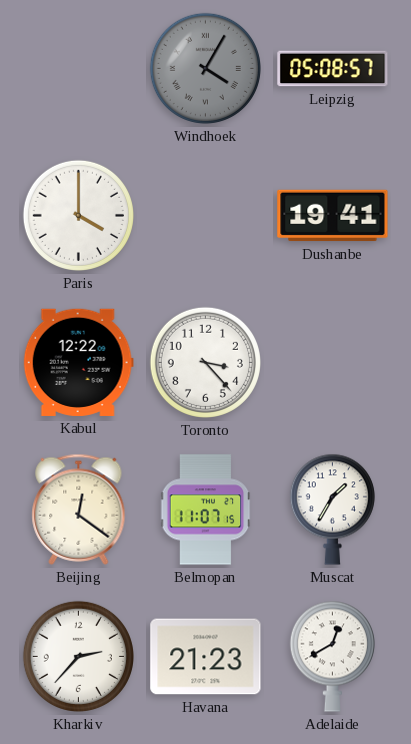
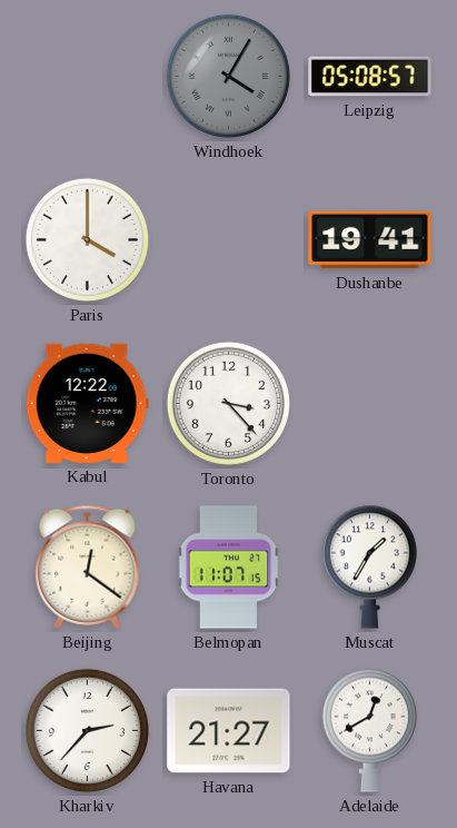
Havana: 21:23 -> 21:27 (229, 731)
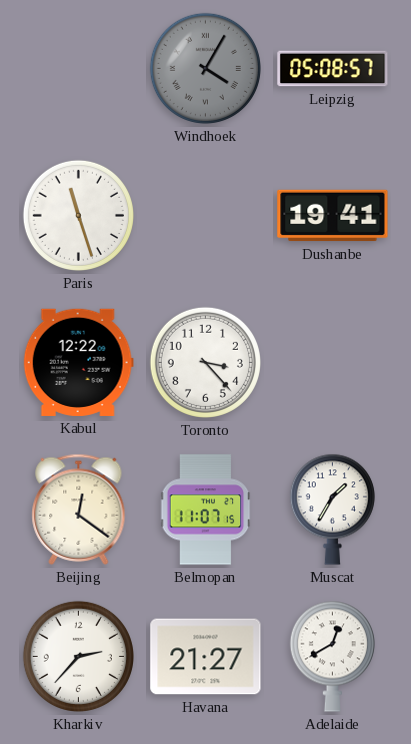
Paris: 4:00 -> 11:27 (78, 215)
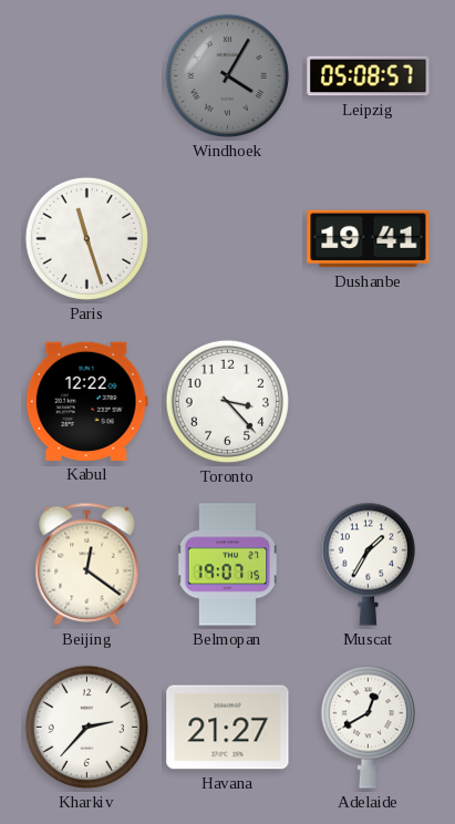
Belmopan: 11:07 -> 19:07 (228, 565)
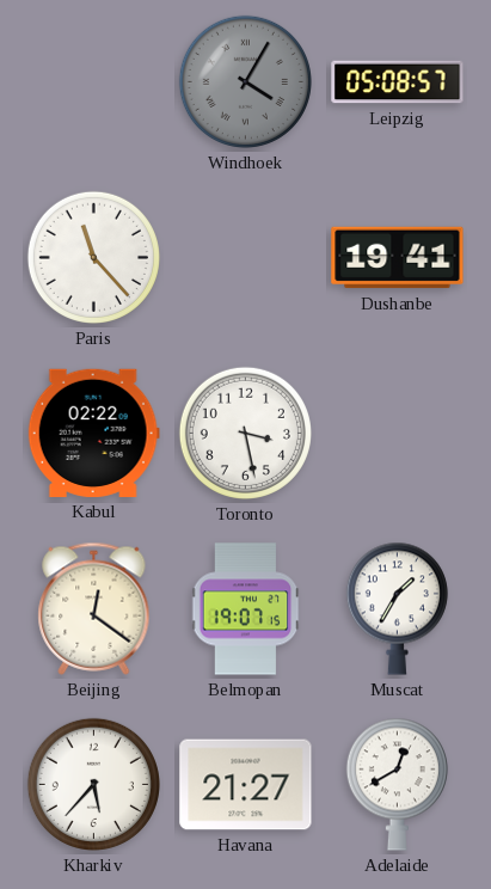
Paris: 11:27 -> 11:23 (93, 257)
Kabul: 12:22 -> 02:22 (93, 433)
Toronto: 3:23 -> 3:28 (245, 433)
Kharkiv: 2:37 -> 5:37 (93, 784)
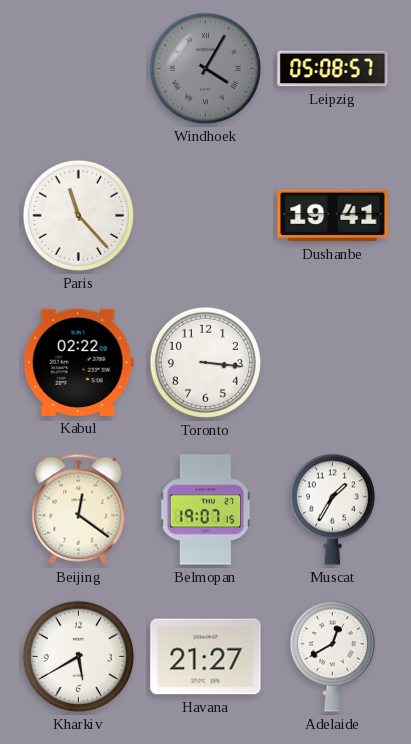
Toronto: 3:28 -> 3:16 (205, 362)
Kharkiv: 5:37 -> 5:40 (78, 656)
